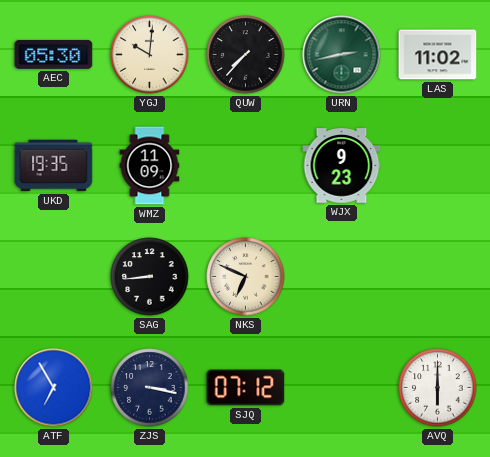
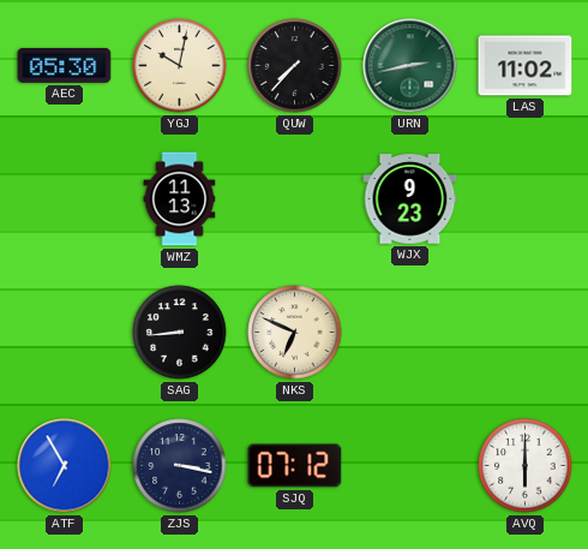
YGJ: 10:01 -> 10:02 (180, 66)
UKD: 19:35 -> none (54, 166)
WMZ: 11:09 -> 11:13 (180, 199)
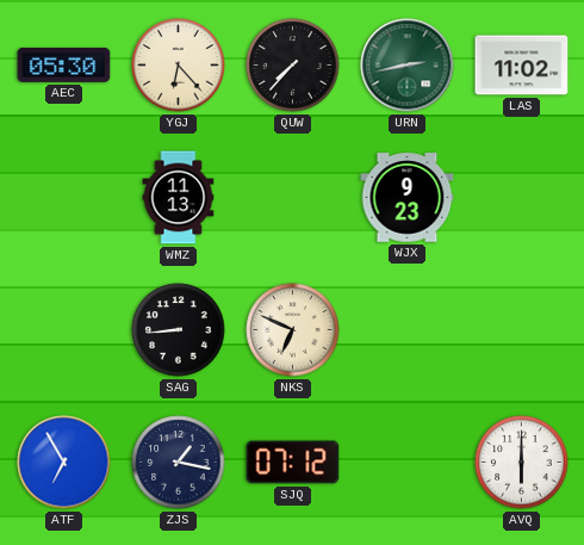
YGJ: 10:02 -> 6:23 (179, 66)
ZJS: 3:17 -> 1:17 (179, 463)
